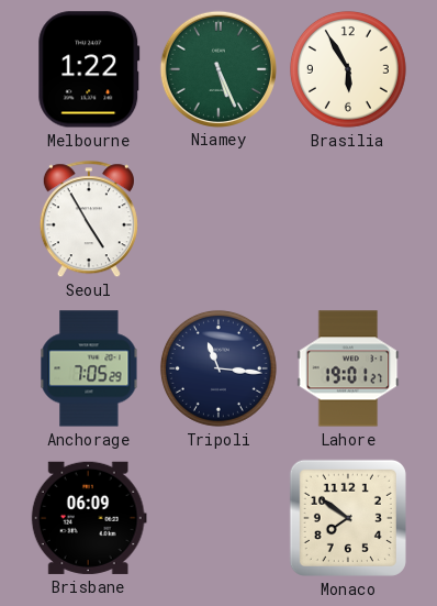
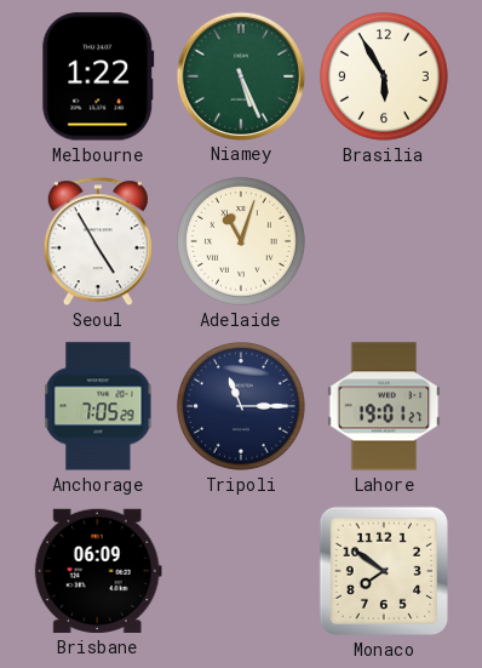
Adelaide: none -> 11:03 (241, 241)
Tripoli: 11:16 -> 11:15 (241, 406)
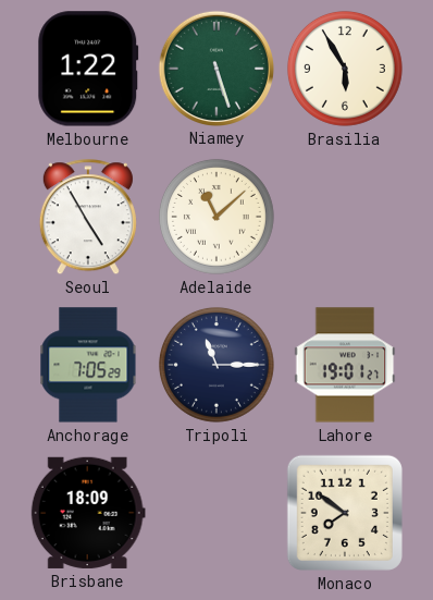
Niamey: 5:26 -> 5:27 (215, 68)
Adelaide: 11:03 -> 11:08 (216, 217)
Brisbane: 06:09 -> 18:09 (88, 513)
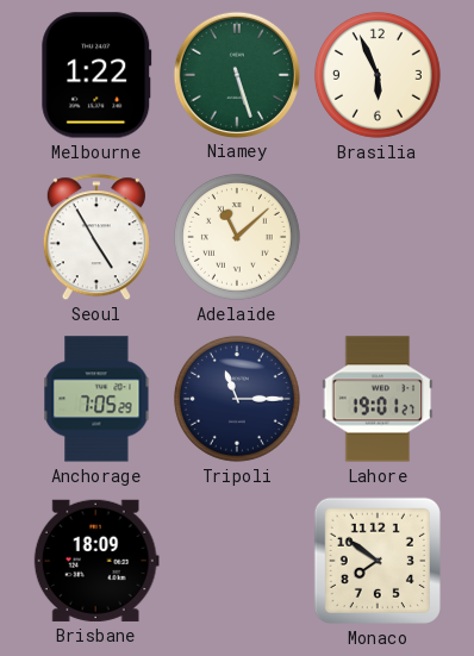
Brasilia: 5:55 -> 5:56 (378, 75)
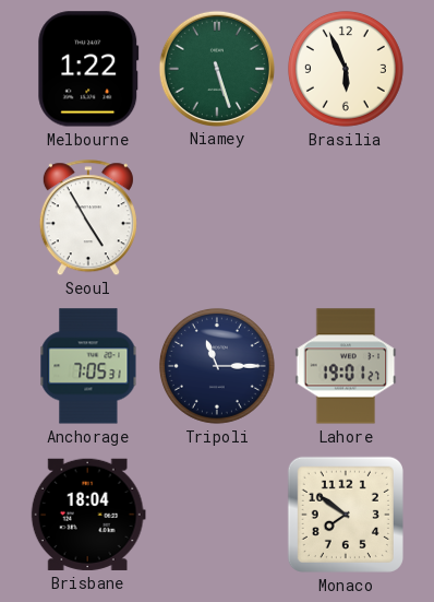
Adelaide: 11:08 -> none (237, 237)
Anchorage: 7:05:29 -> 7:05:31 (88, 366)
Brisbane: 18:09 -> 18:04 (88, 515)
